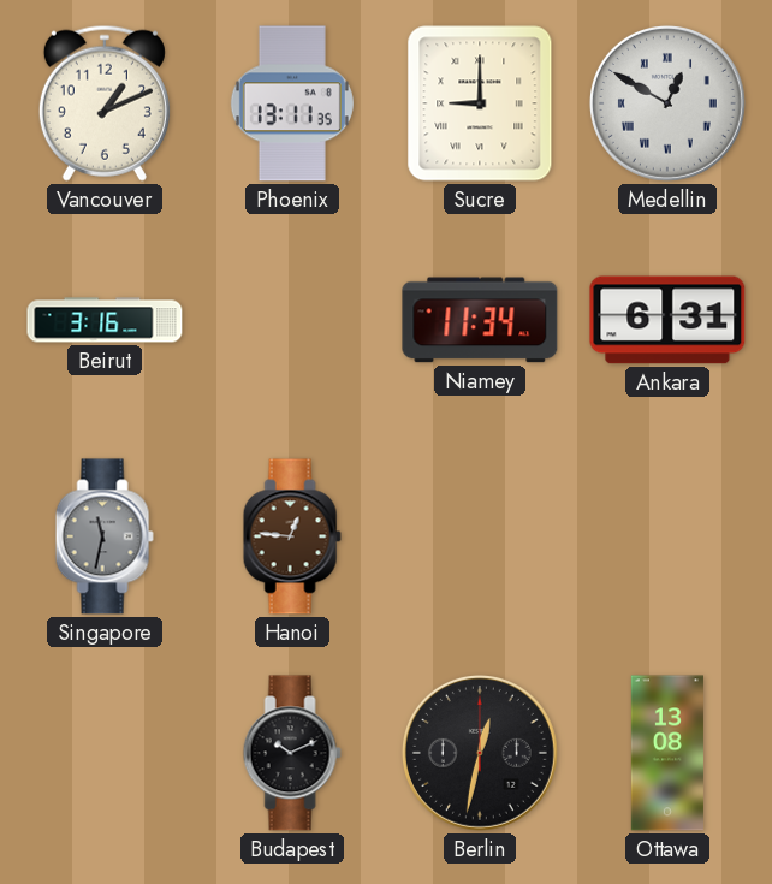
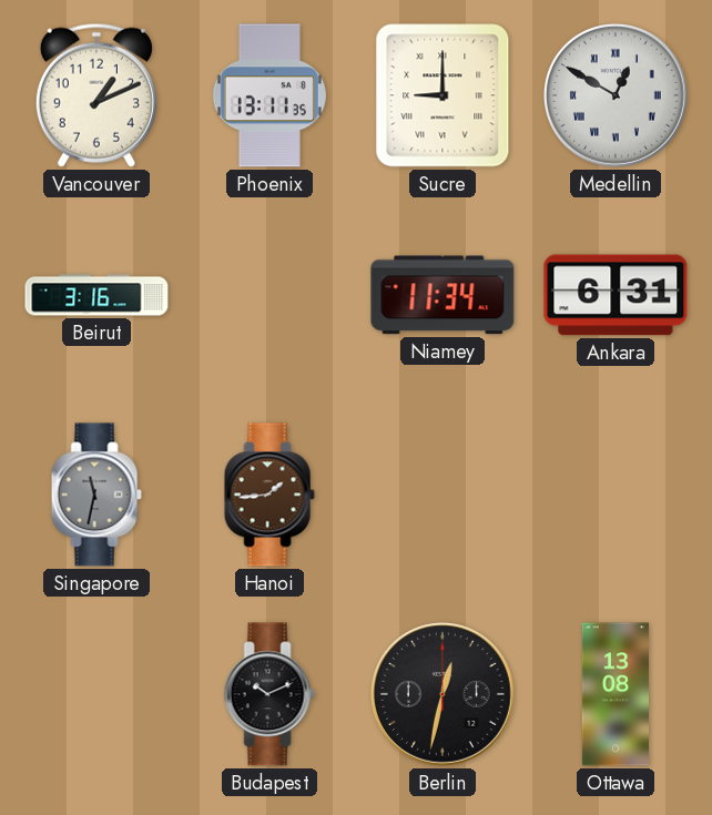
Hanoi: 12:46 -> 1:44 (269, 495)
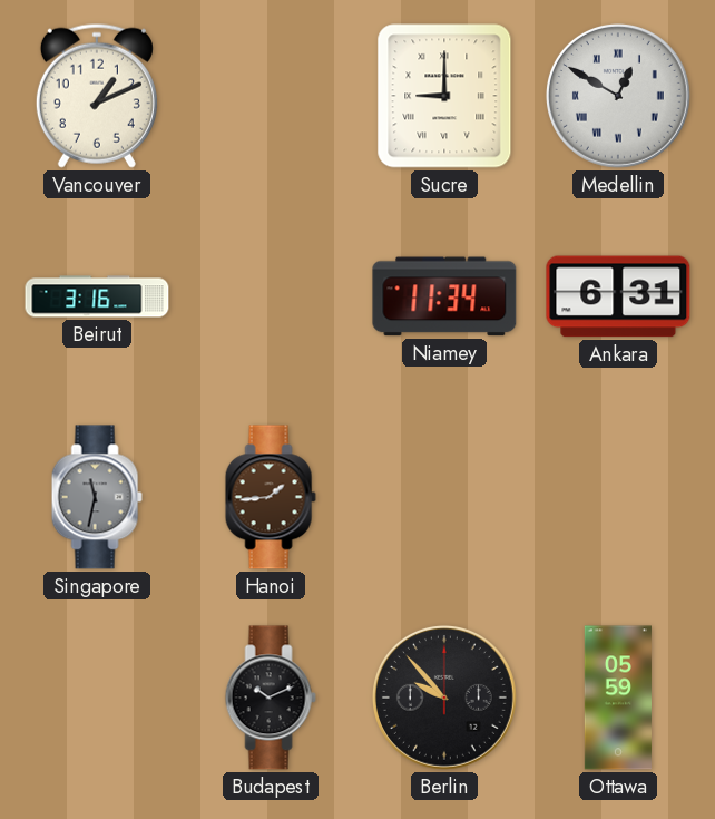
Phoenix: 13:11 -> none (269, 95)
Berlin: 12:32 -> 9:53 (444, 698)
Ottawa: 13:08 -> 05:59 (618, 698)
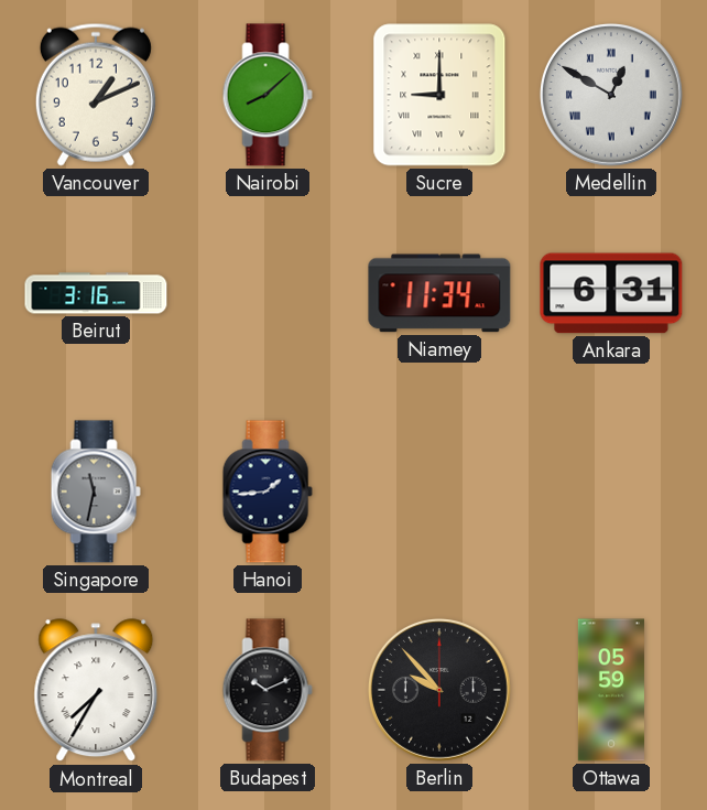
Nairobi: none -> 8:08 (268, 95)
Hanoi dial: brown -> navy (268, 492)
Montreal: none -> 7:35 (96, 691)
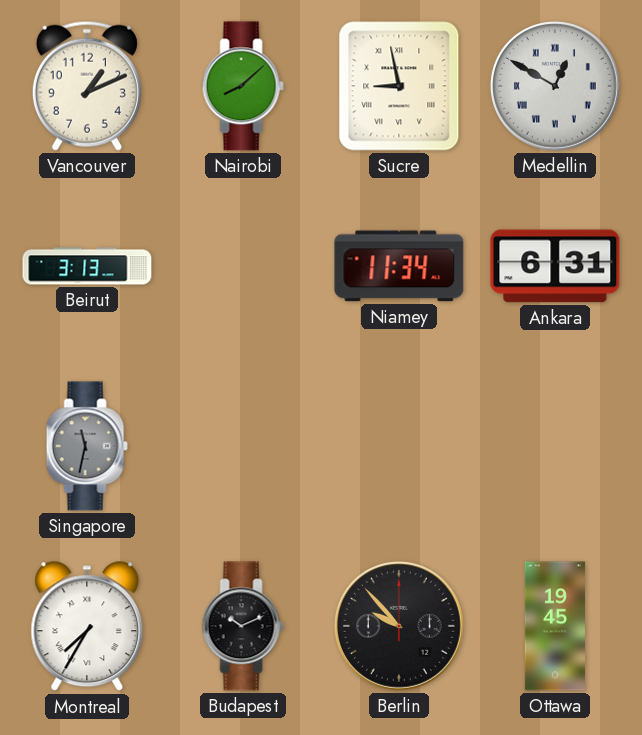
Sucre: 9:00 -> 8:58 (399, 86)
Beirut: 3:16 -> 3:13 (87, 266)
Hanoi: 1:44 -> none (268, 492)
Ottawa: 05:59 -> 19:45 (555, 626)
